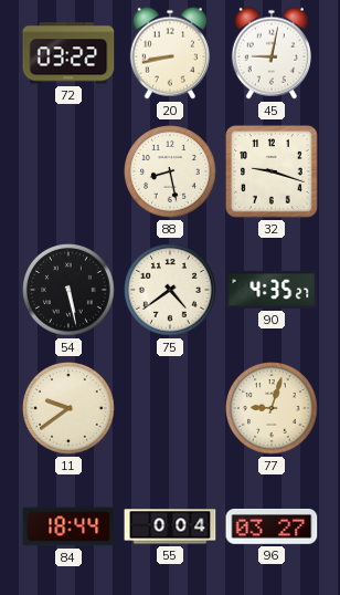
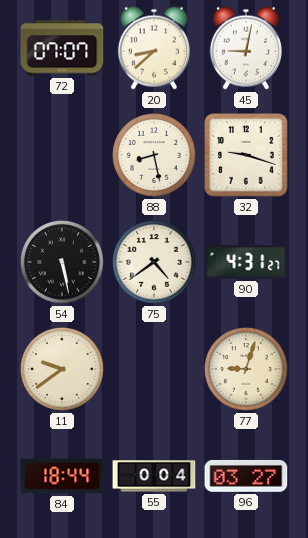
72: 03:22 -> 07:07 (62, 48)
20: 8:43 -> 8:38 (154, 48)
90: 4:35 -> 4:31 (246, 262)
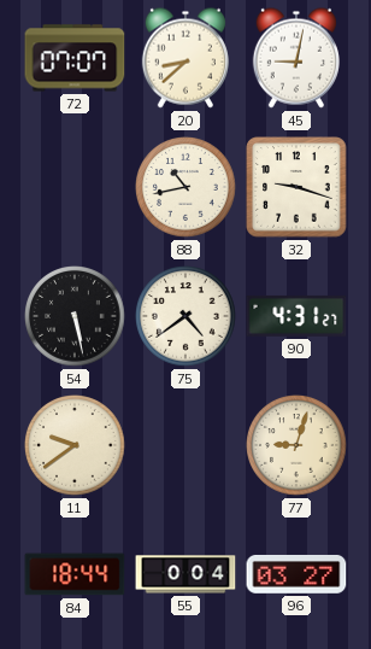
88: 8:28 -> 10:43 (185, 187)
